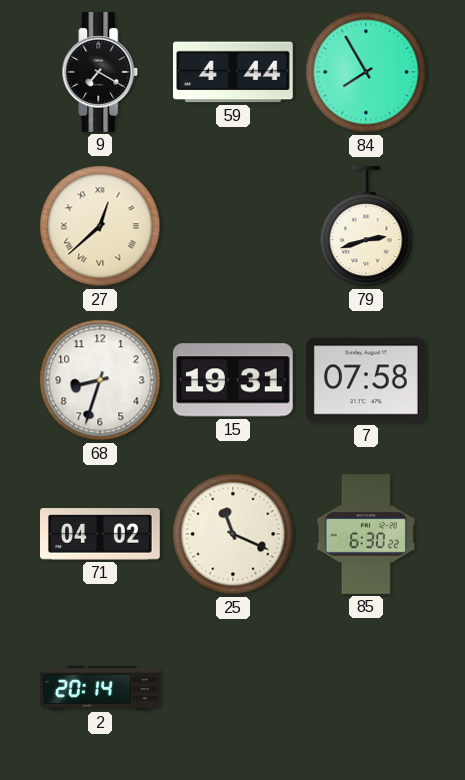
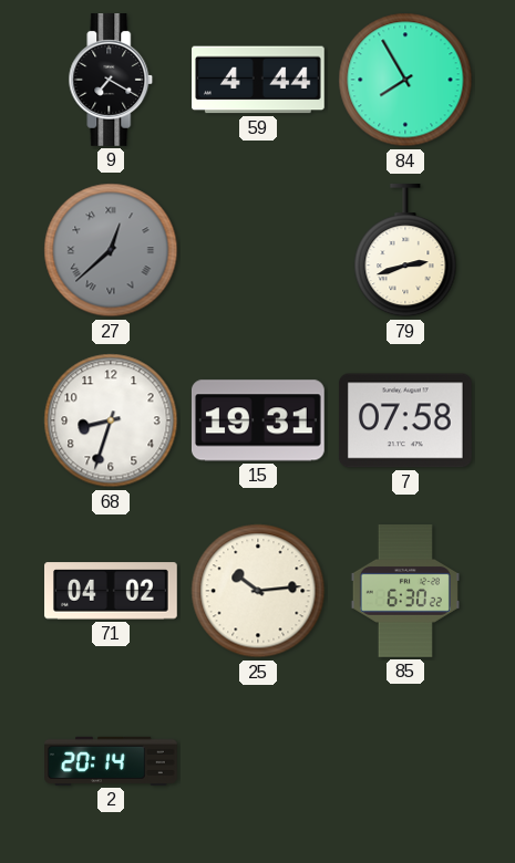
27 dial: cream -> grey (111, 250)
25: 11:19 -> 10:14 (258, 591)
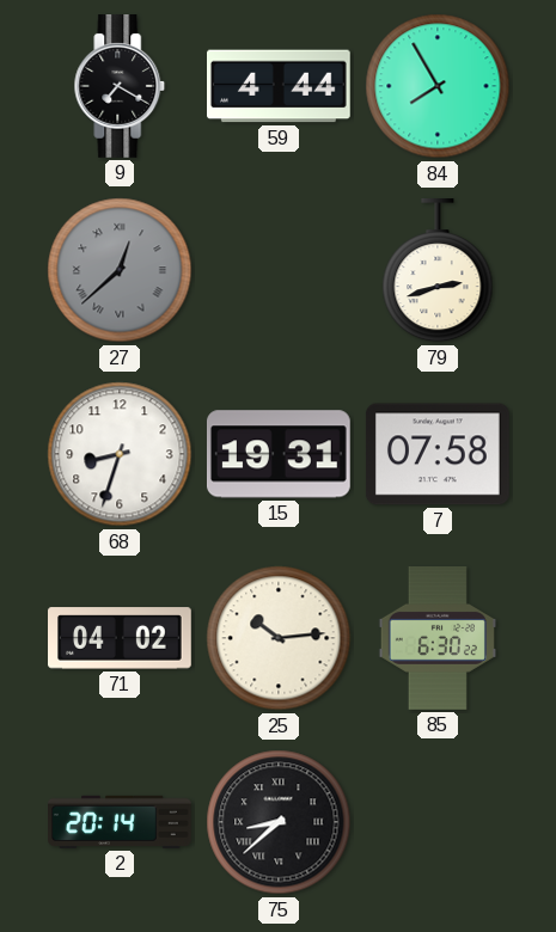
75: none -> 8:38 (279, 822)
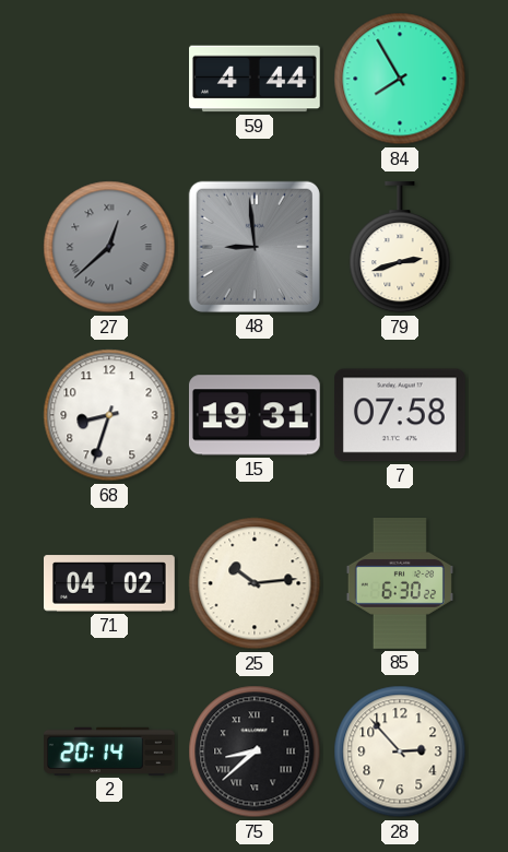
9: 7:20 -> none (120, 87)
48: none -> 8:59 (255, 247)
28: none -> 2:53 (400, 752)
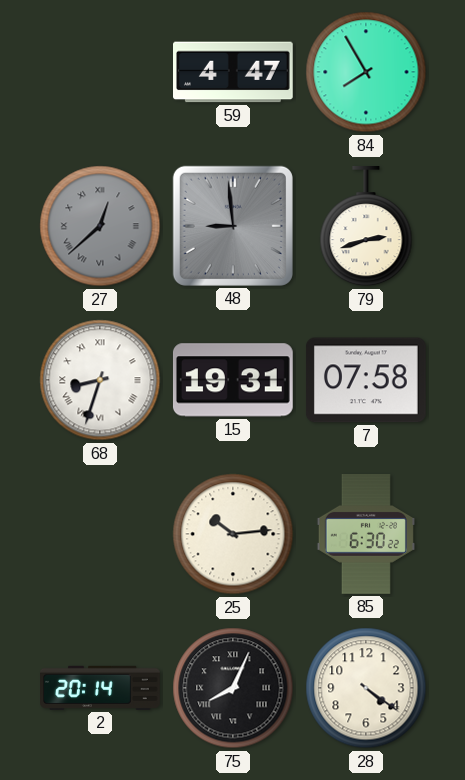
59: 4:44 -> 4:47 (234, 72)
68 numerals: Arabic -> Roman (100, 380)
71: 04:02 -> none (110, 583)
75: 8:38 -> 8:04 (233, 688)
28: 2:53 -> 4:21 (366, 688)
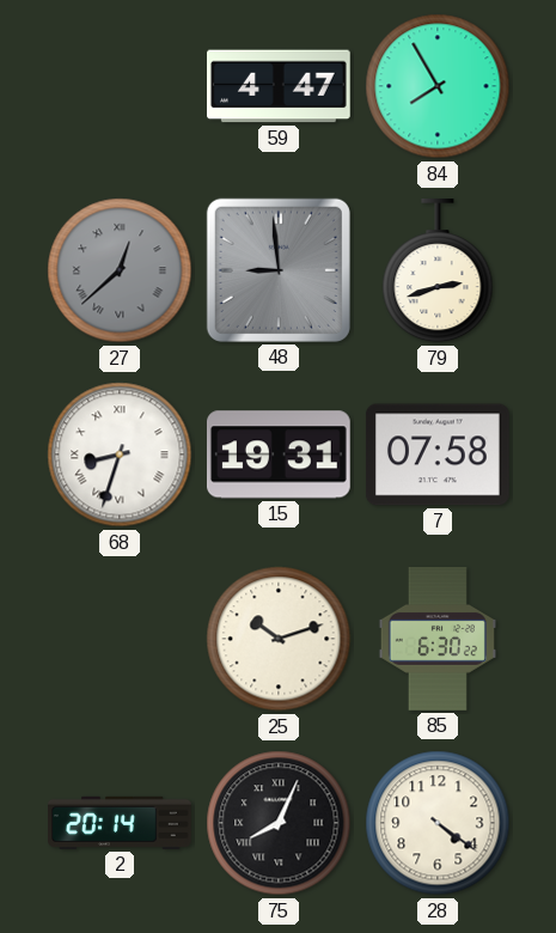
25: 10:14 -> 10:12 (279, 639)
